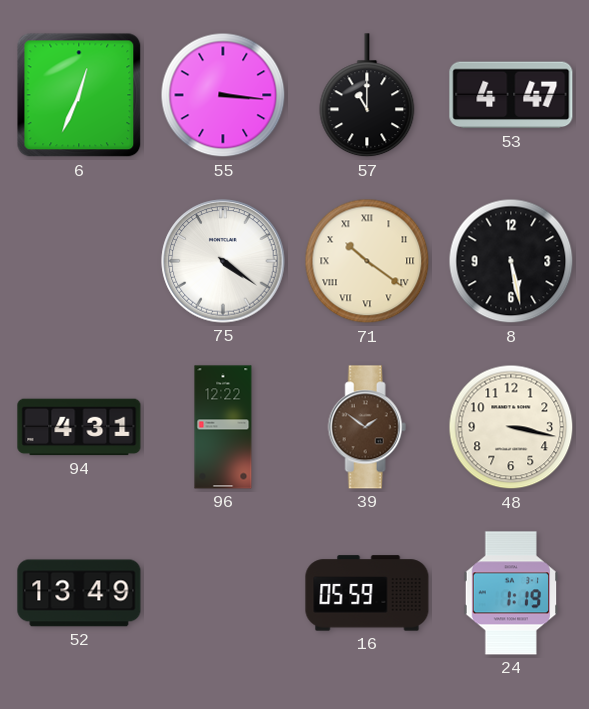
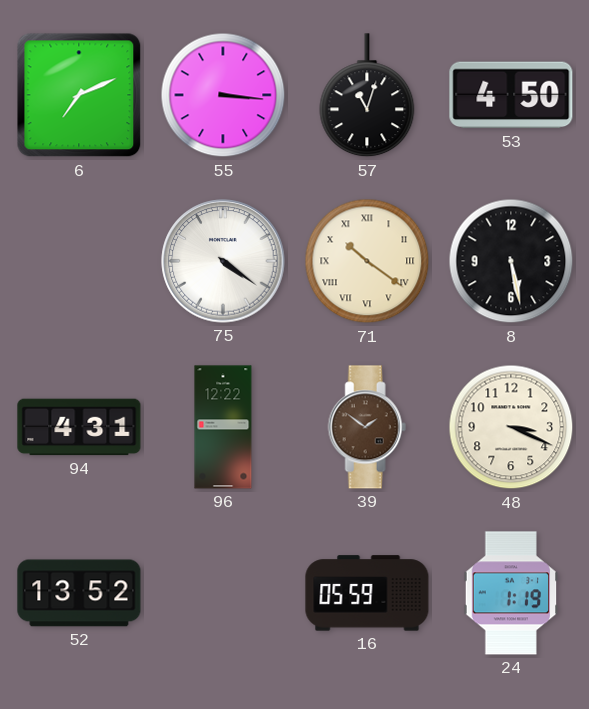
6: 12:34 -> 7:11 (79, 95)
57: 11:00 -> 11:03 (367, 96)
53: 4:47 -> 4:50 (511, 95)
48: 3:17 -> 3:19 (511, 427)
52: 13:49 -> 13:52 (79, 593)
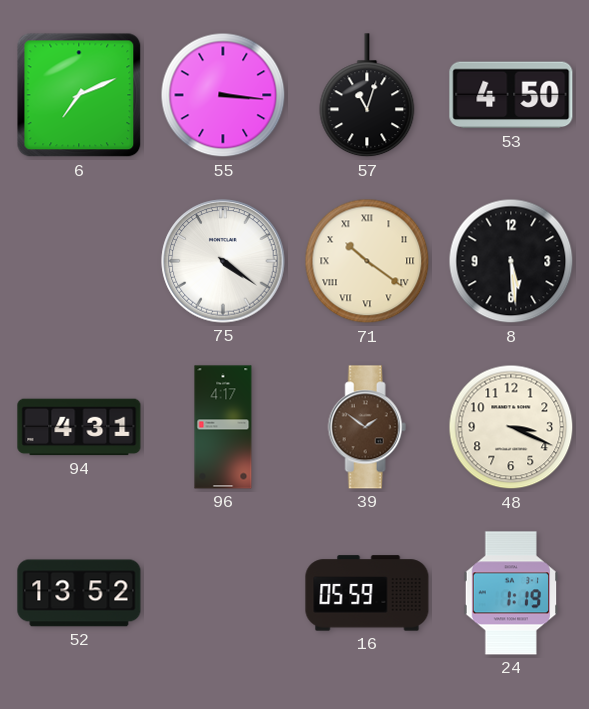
8: 5:28 -> 5:29 (511, 261)
96: 12:22 -> 4:17 (223, 427)
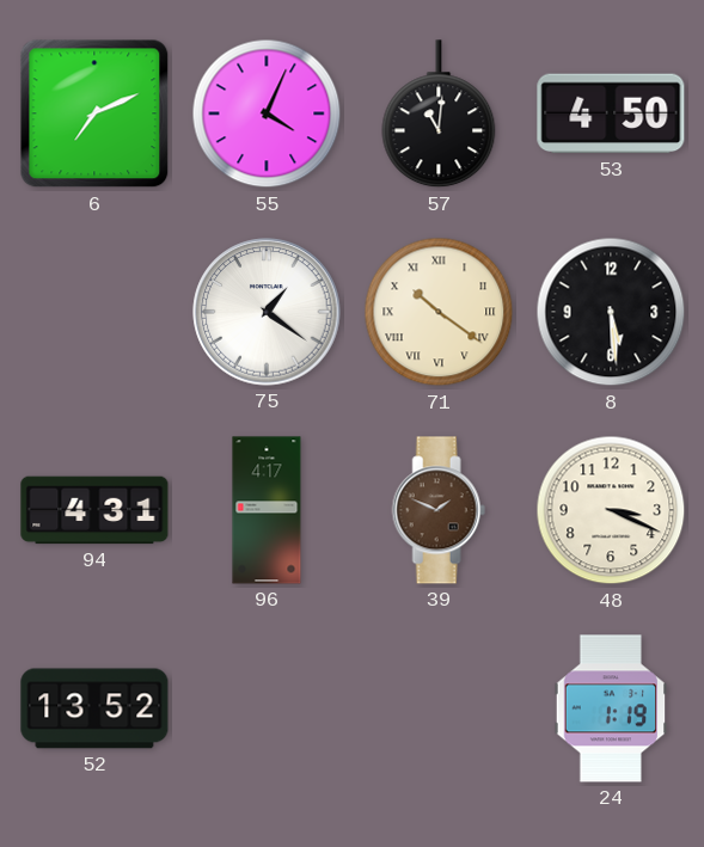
55: 3:16 -> 4:04 (267, 113)
57: 11:03 -> 11:01 (439, 115)
75: 4:21 -> 1:21 (267, 312)
39: 1:51 -> 1:49 (439, 510)
16: 05:59 -> none (367, 593)
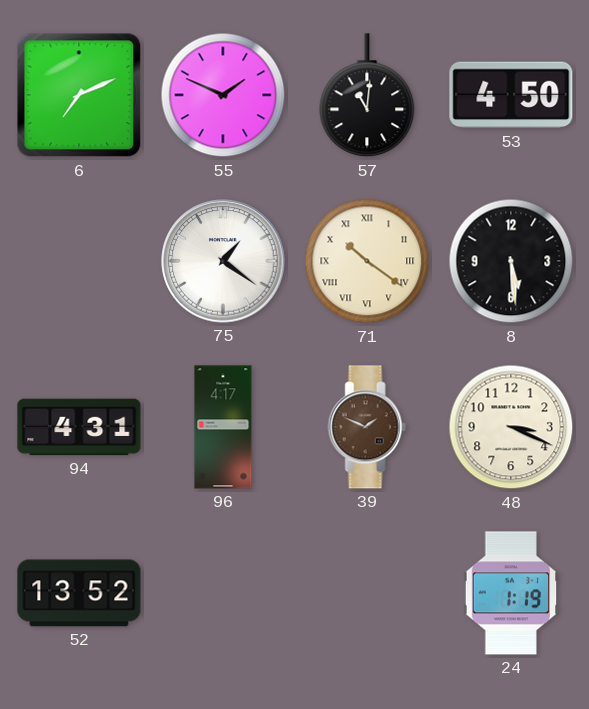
55: 4:04 -> 1:49 (223, 95)
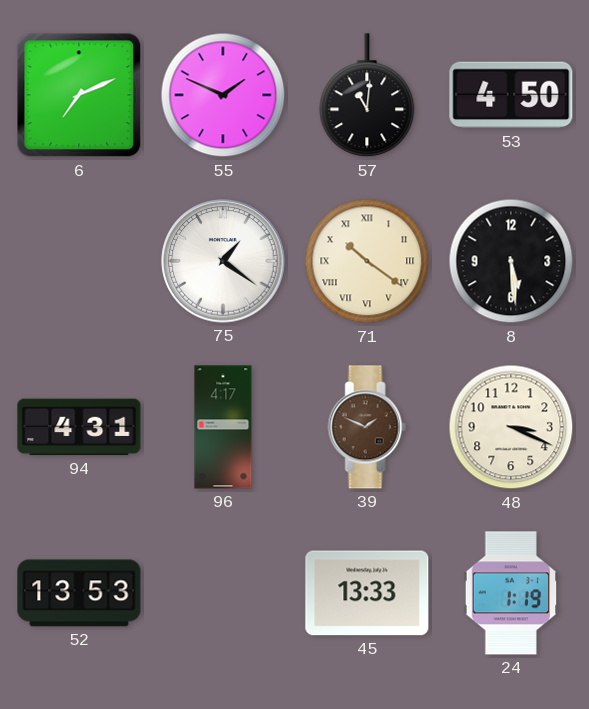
52: 13:52 -> 13:53 (79, 593)
45: none -> 13:33 (367, 593)
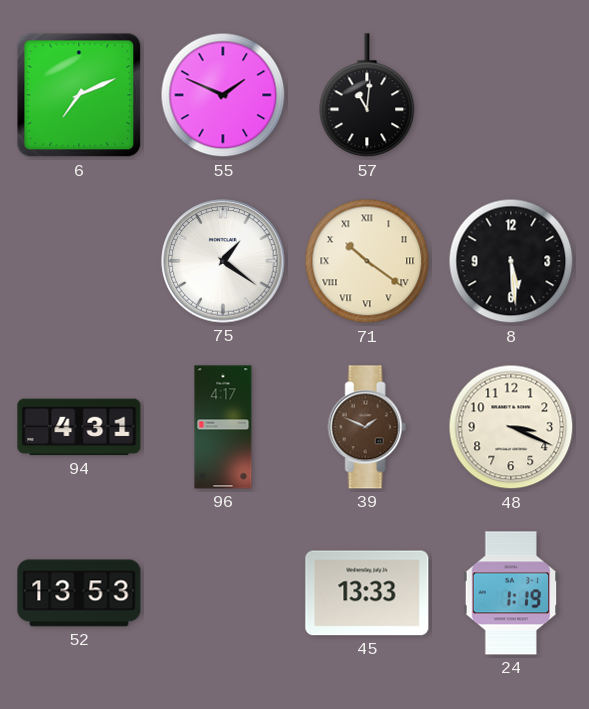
53: 4:50 -> none (511, 95)
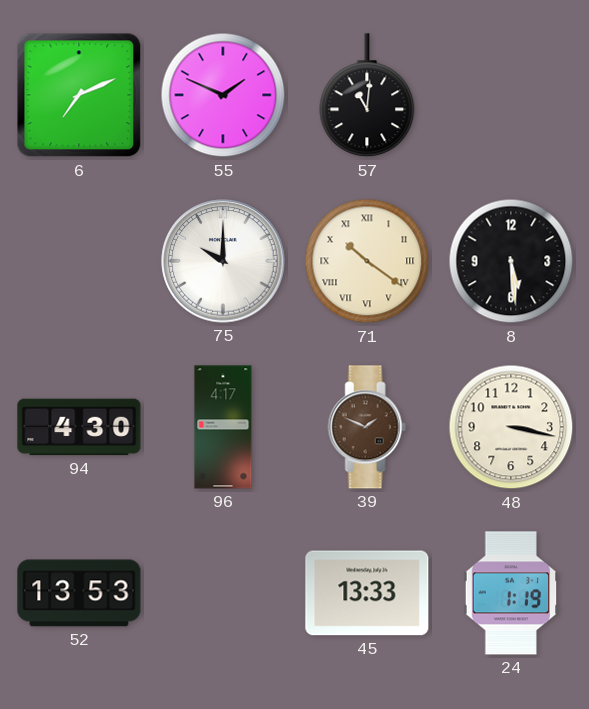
75: 1:21 -> 10:00 (223, 261)
94: 4:31 -> 4:30 (79, 427)
48: 3:19 -> 3:17 (511, 427)
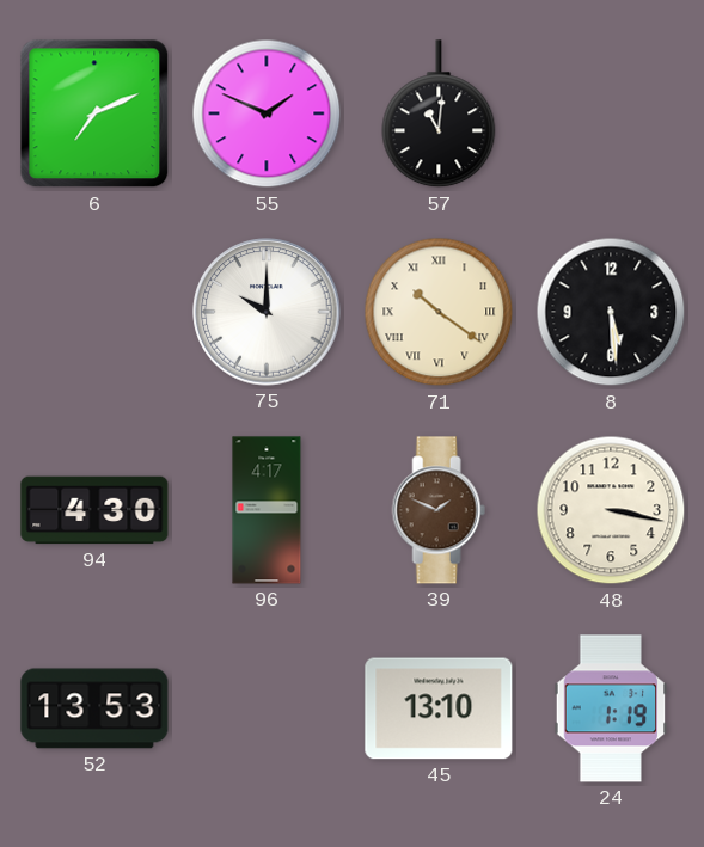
45: 13:33 -> 13:10 (439, 708)
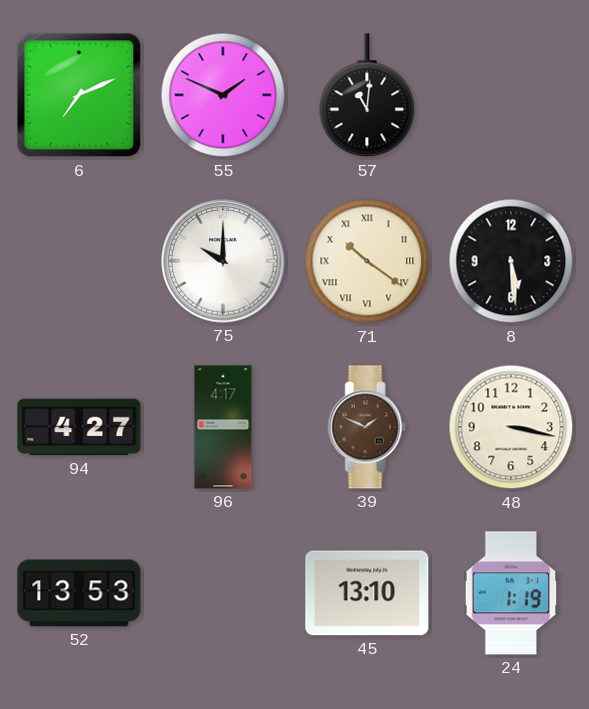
94: 4:30 -> 4:27 (79, 427)
